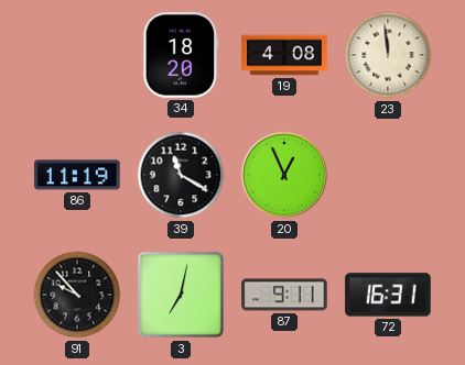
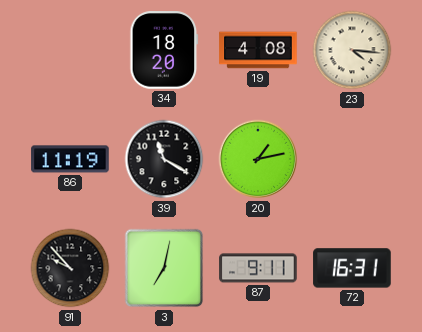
23: 11:59 -> 4:16 (352, 50)
20: 12:56 -> 1:13 (258, 159)
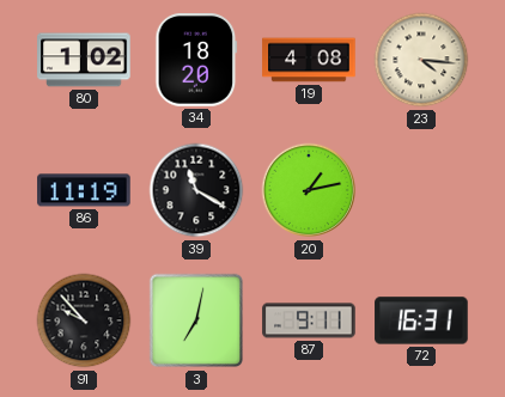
80: none -> 1:02 (84, 60)
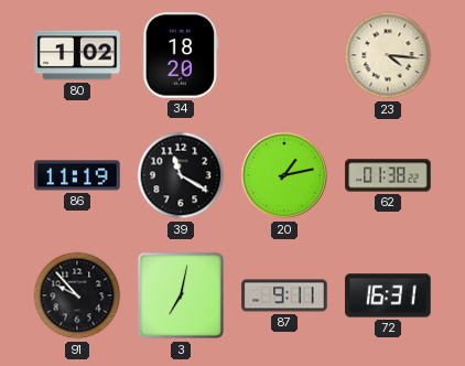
19: 4:08 -> none (309, 60)
62: none -> 01:38 (388, 175)
